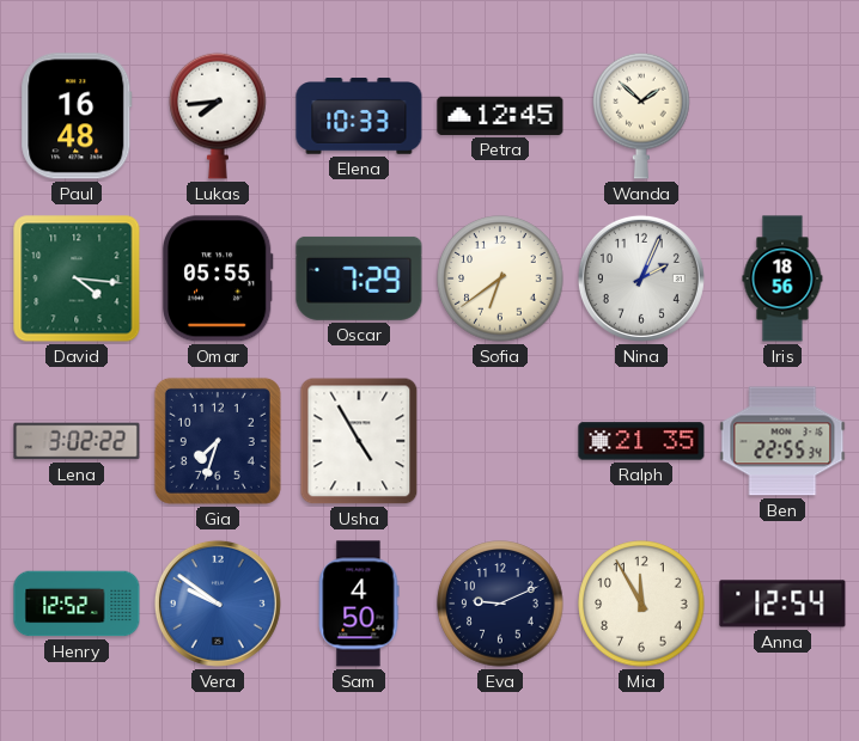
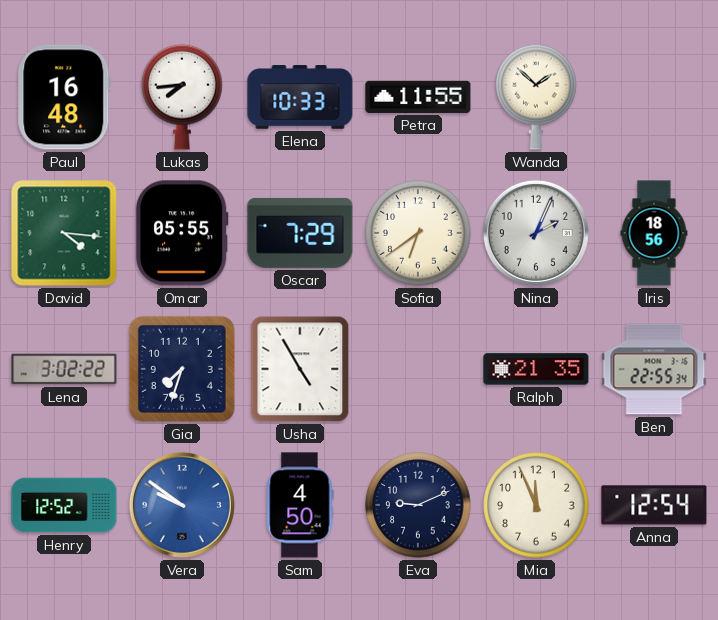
Petra: 12:45 -> 11:55 (418, 97)
Mia: 11:55 -> 11:56 (536, 505)
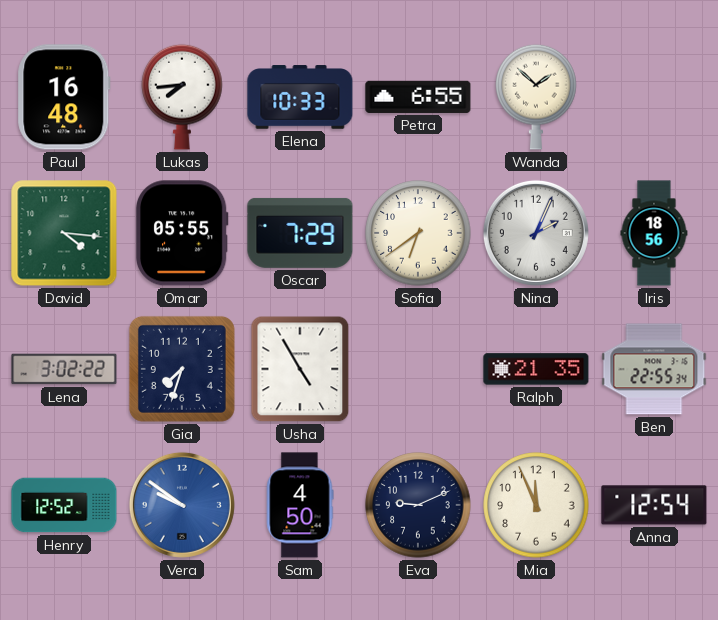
Petra: 11:55 -> 6:55 (418, 97)
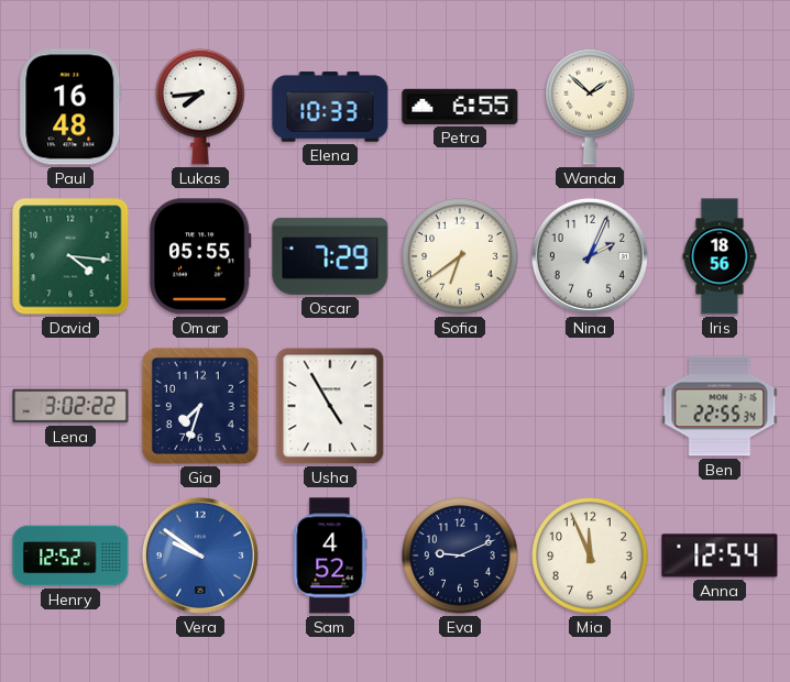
Ralph: 21:35 -> none (536, 369)
Sam: 4:50 -> 4:52 (330, 555)
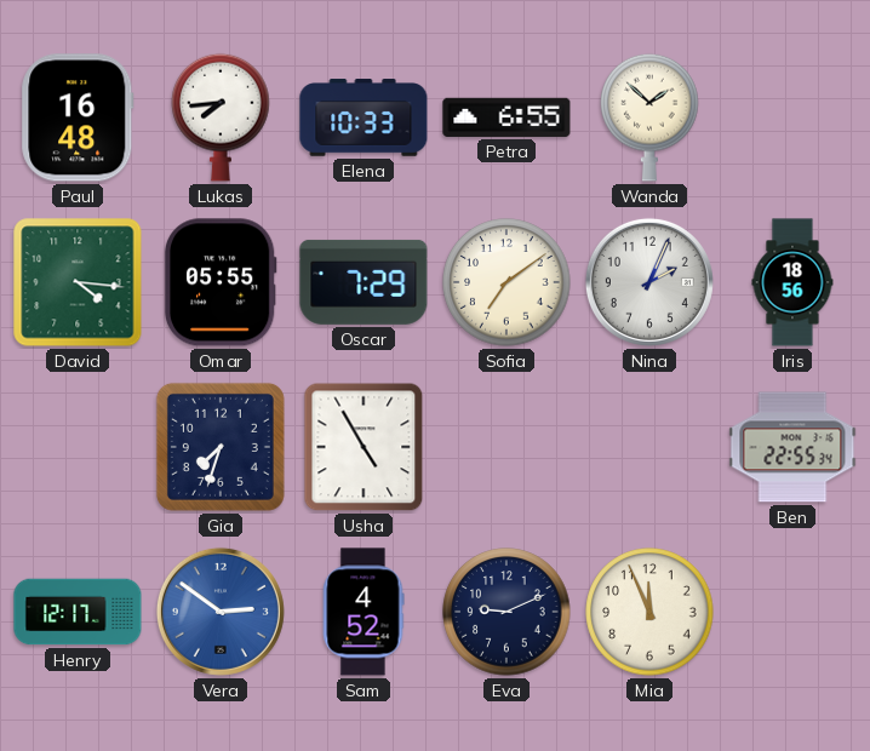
Sofia: 6:39 -> 7:09 (506, 282)
Lena: 3:02 -> none (70, 406)
Henry: 12:52 -> 12:17 (78, 612)
Vera: 9:51 -> 2:51 (221, 612)
Anna: 12:54 -> none (720, 555)
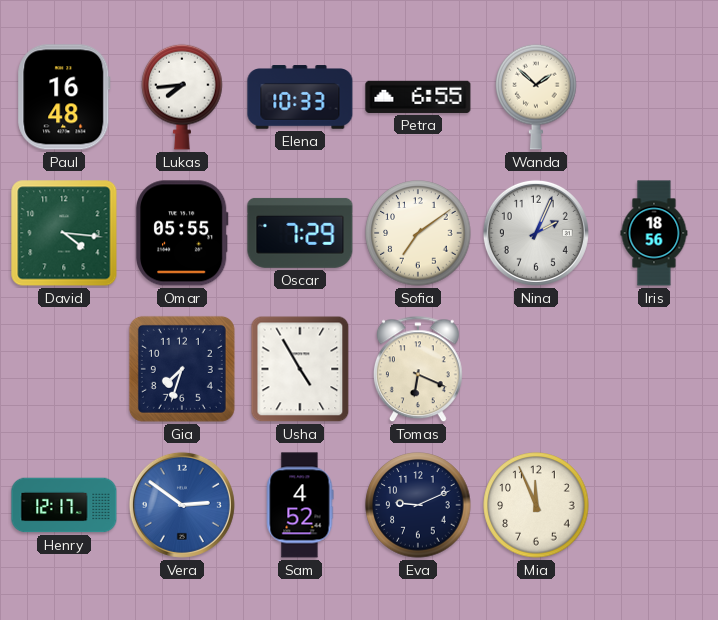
Tomas: none -> 6:19 (418, 370)
Ben: 22:55 -> none (792, 447)
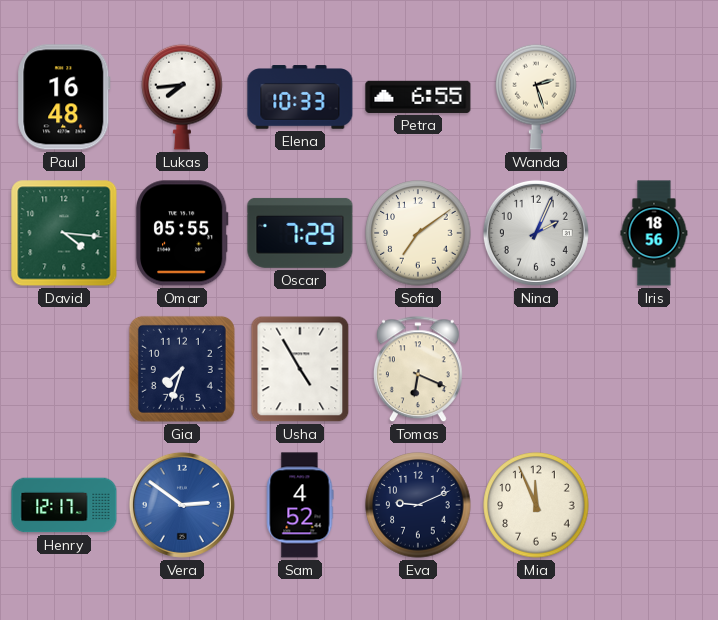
Wanda: 1:52 -> 2:27 (536, 97)
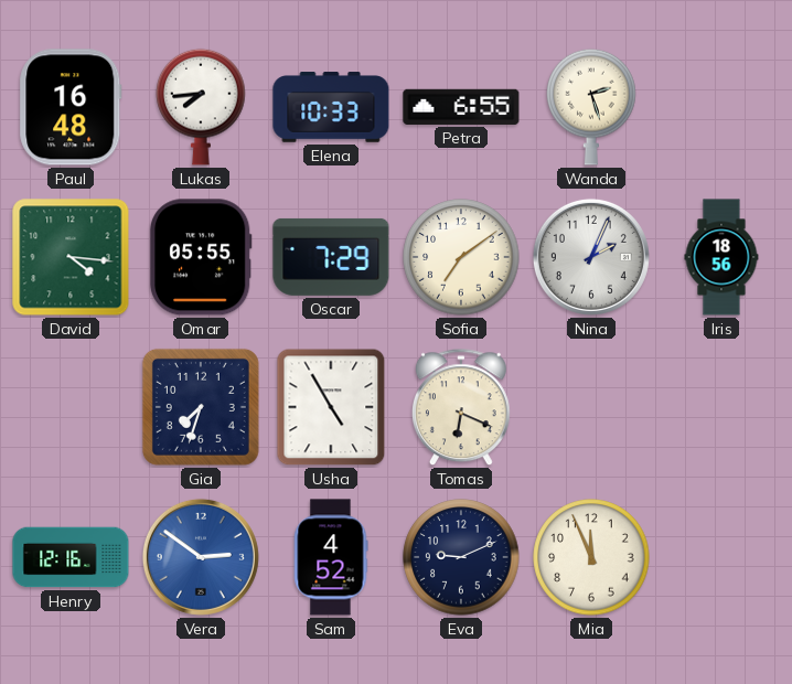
Henry: 12:17 -> 12:16 (71, 557)
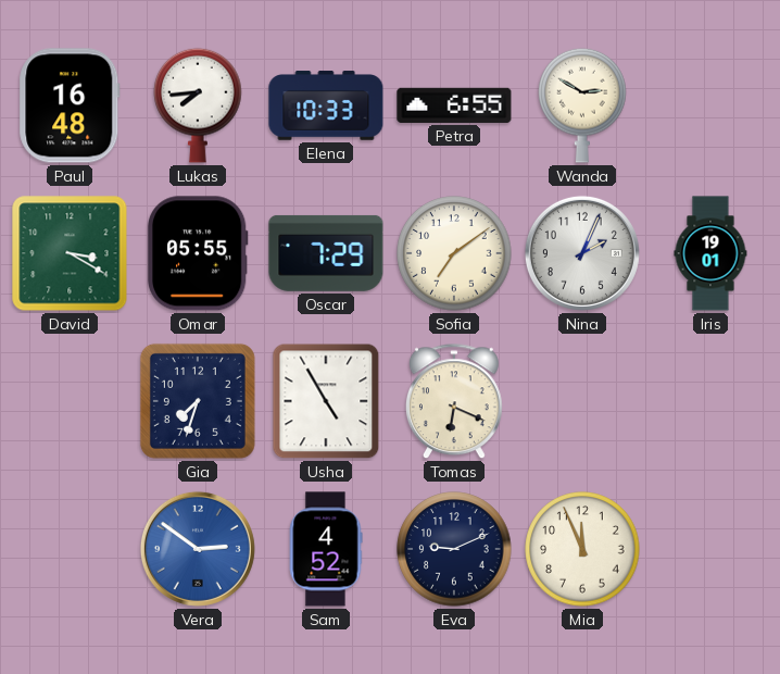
Wanda: 2:27 -> 2:50 (582, 105)
David: 4:16 -> 3:20 (70, 253)
Iris: 18:56 -> 19:01 (710, 253)
Henry: 12:16 -> none (71, 557)
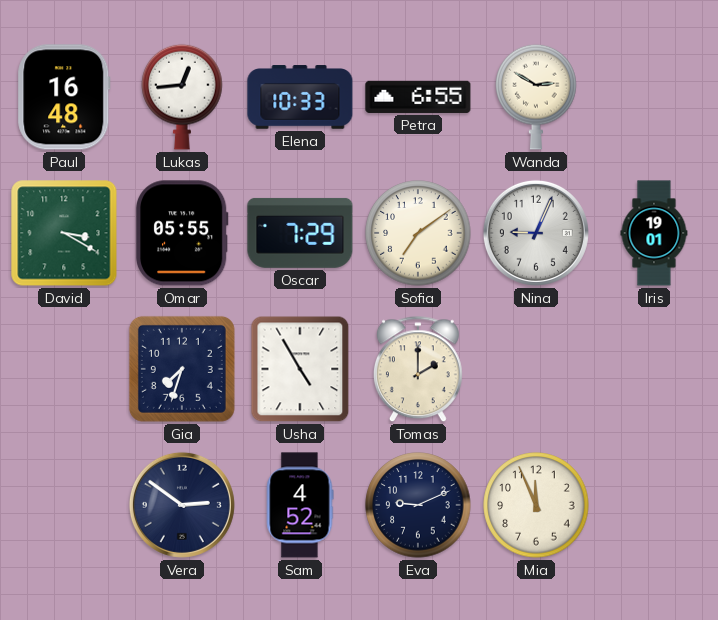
Lukas: 7:44 -> 12:44 (182, 97)
Nina: 2:04 -> 9:04 (536, 233)
Tomas: 6:19 -> 2:00 (418, 370)
Vera dial: blue -> navy (182, 505)
